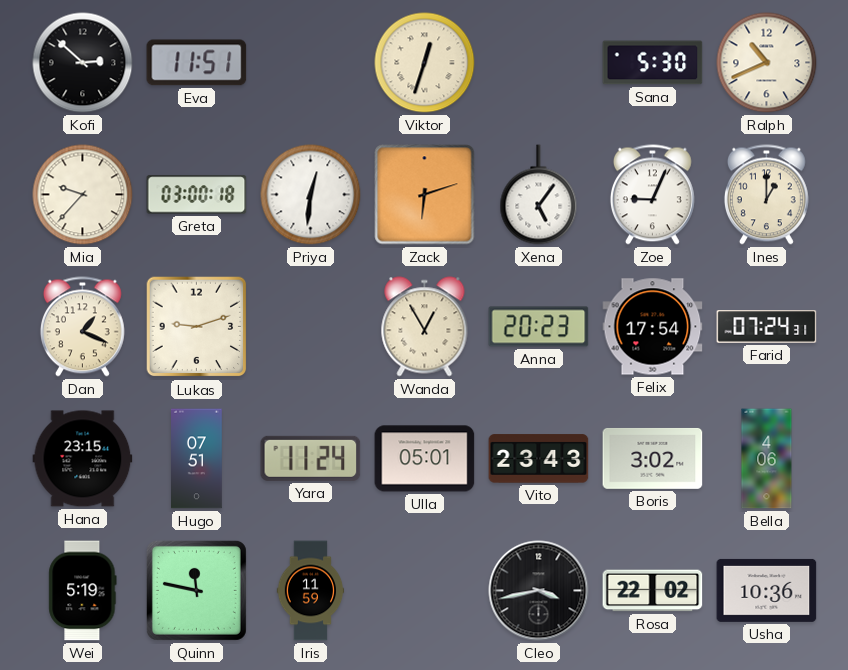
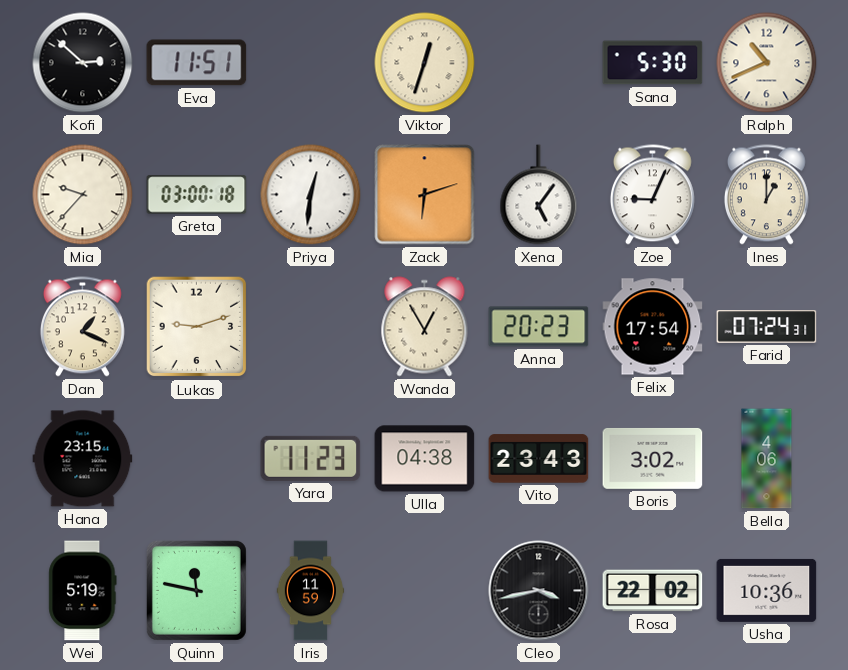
Hugo: 07:51 -> none (197, 459)
Yara: 11:24 -> 11:23 (311, 458)
Ulla: 05:01 -> 04:38 (425, 459)
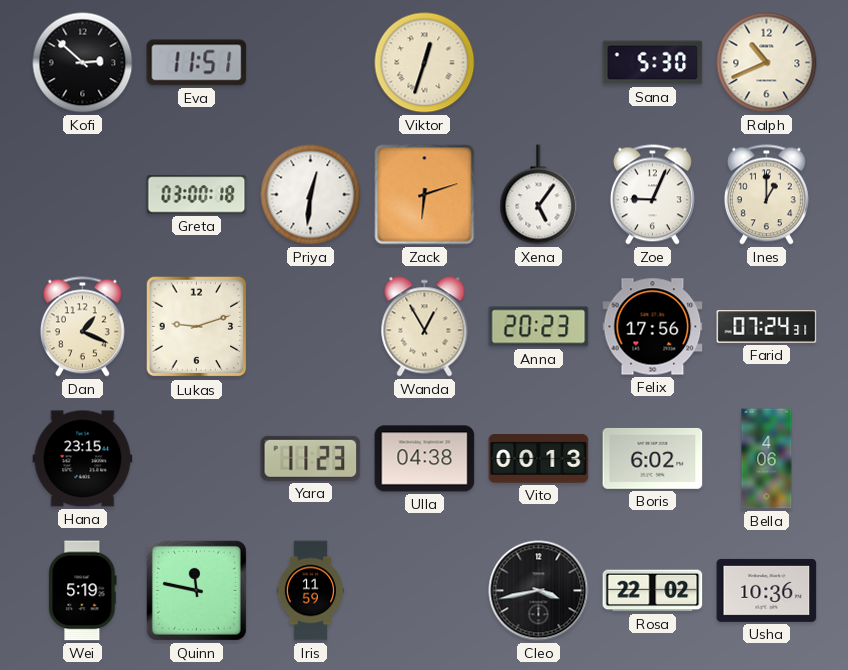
Mia: 9:37 -> none (83, 195)
Felix: 17:54 -> 17:56 (653, 327)
Vito: 23:43 -> 00:13 (539, 459)
Boris: 3:02 -> 6:02 (653, 459)
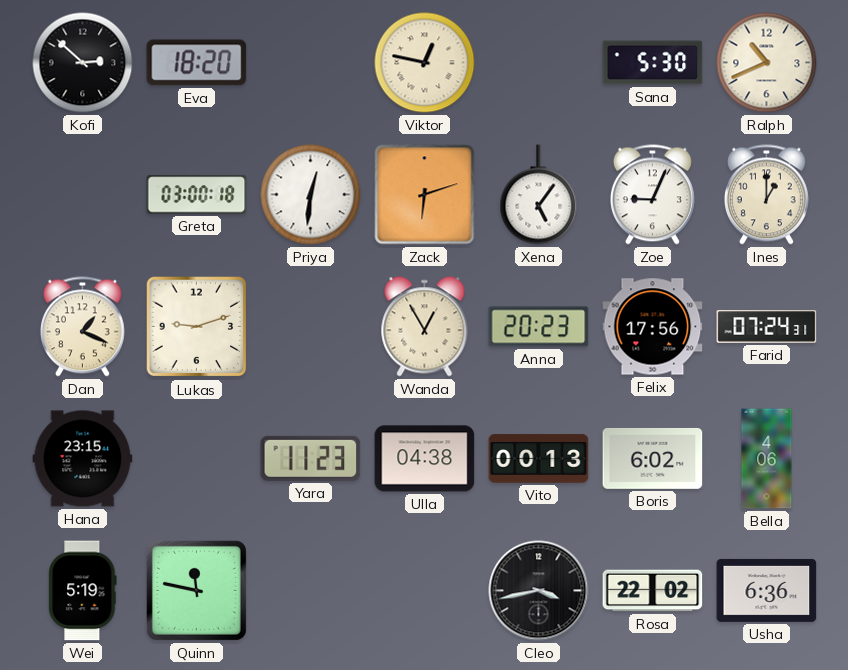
Eva: 11:51 -> 18:20 (197, 63)
Viktor: 12:33 -> 12:47 (425, 63)
Iris: 11:59 -> none (311, 591)
Usha: 10:36 -> 6:36 (767, 590)
